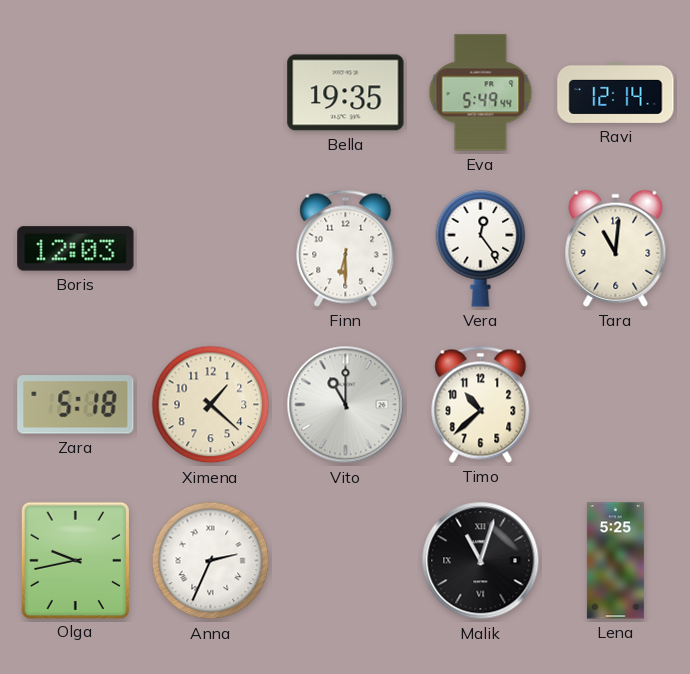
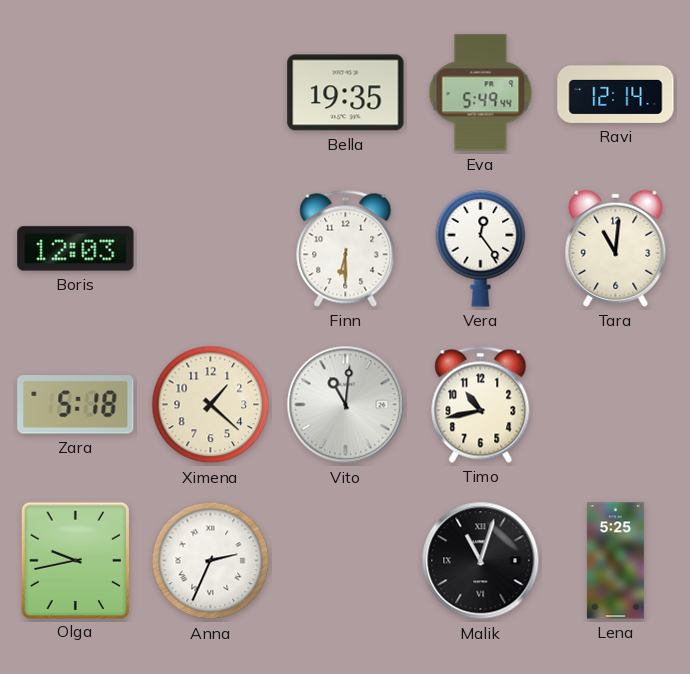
Vito: 11:00 -> 11:01 (346, 405)
Timo: 10:38 -> 10:43 (481, 404)
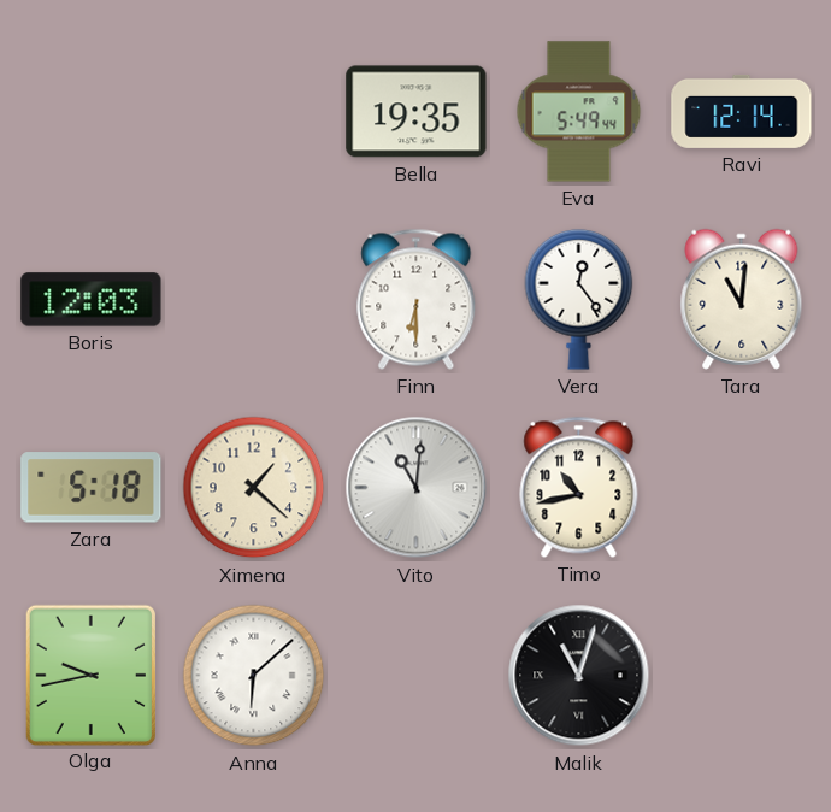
Anna: 2:34 -> 6:08 (254, 676)
Lena: 5:25 -> none (615, 561)
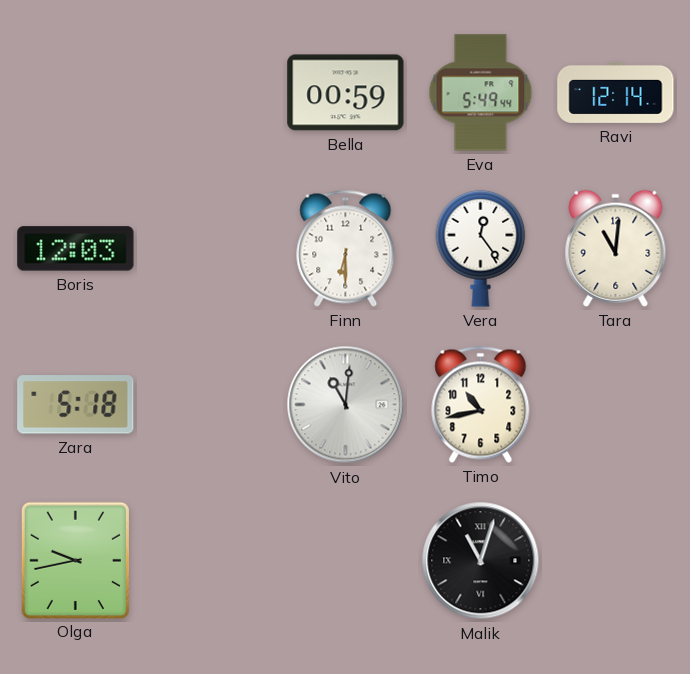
Bella: 19:35 -> 00:59 (346, 93)
Ximena: 1:22 -> none (254, 488)
Anna: 6:08 -> none (254, 676)
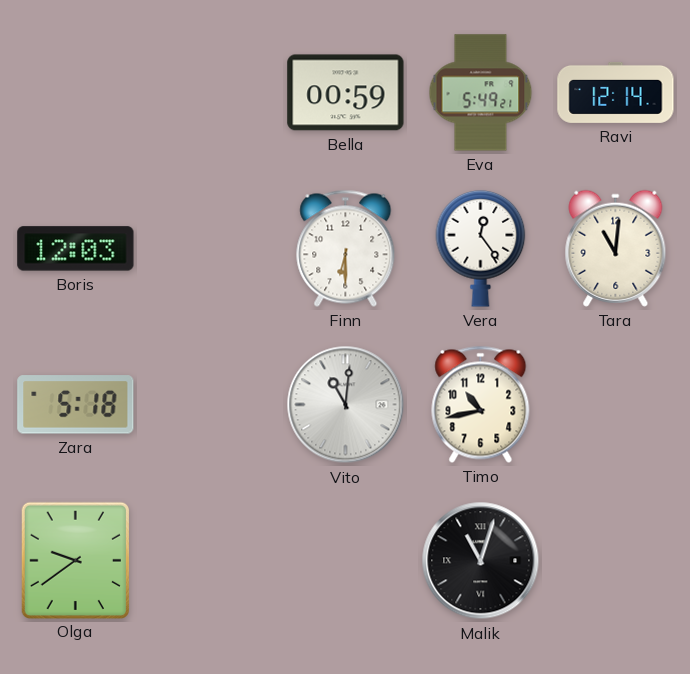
Eva: 5:49:44 -> 5:49:21 (481, 93)
Olga: 9:43 -> 9:39 (75, 560)
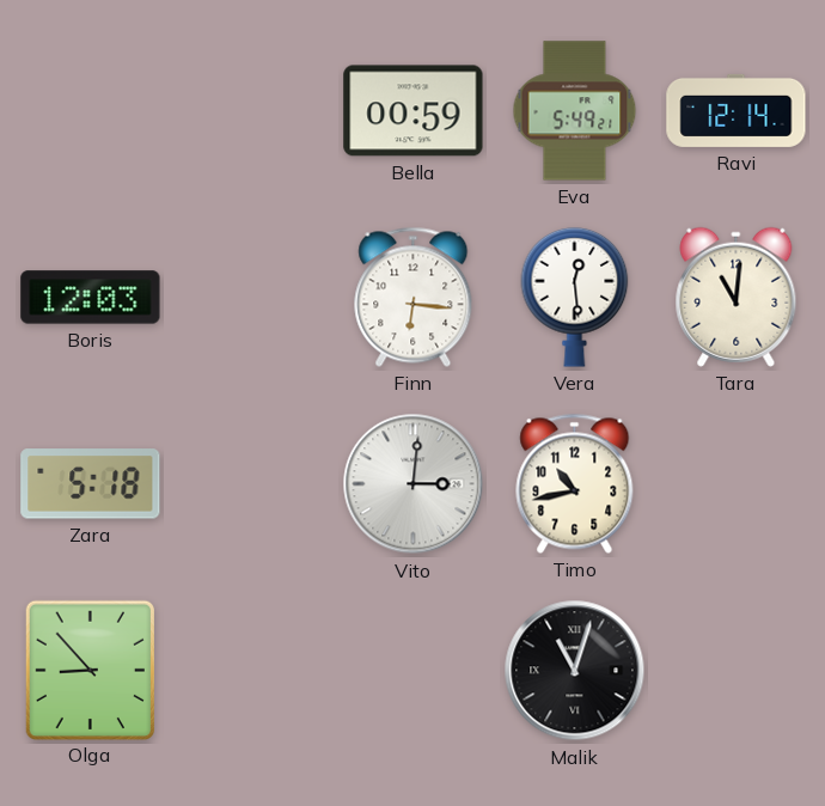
Finn: 6:30 -> 6:16 (414, 297)
Vera: 12:24 -> 12:29 (575, 297)
Vito: 11:01 -> 3:01 (414, 484)
Olga: 9:39 -> 8:53 (90, 670)
